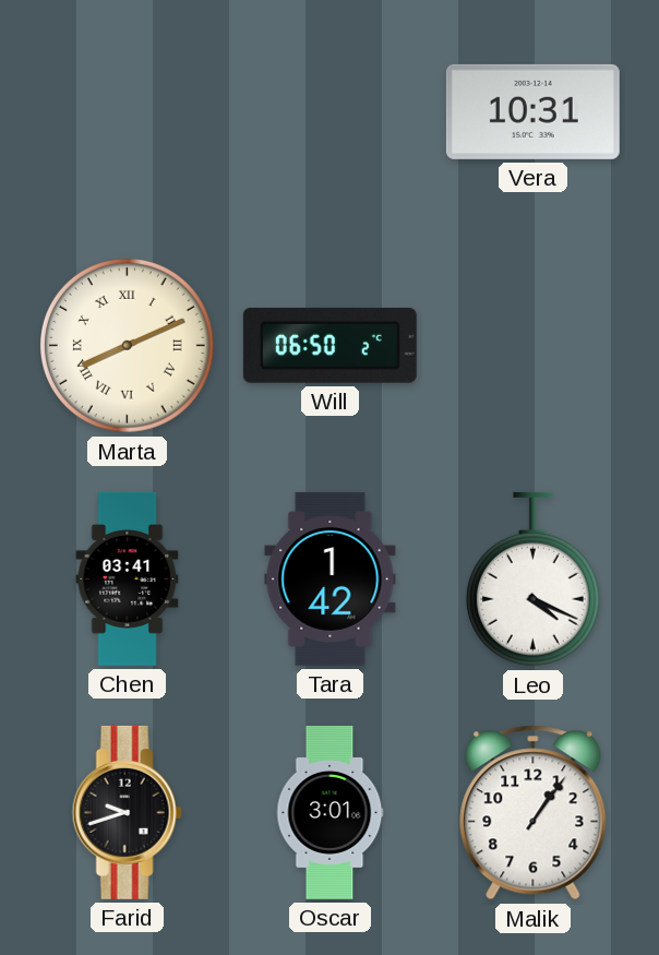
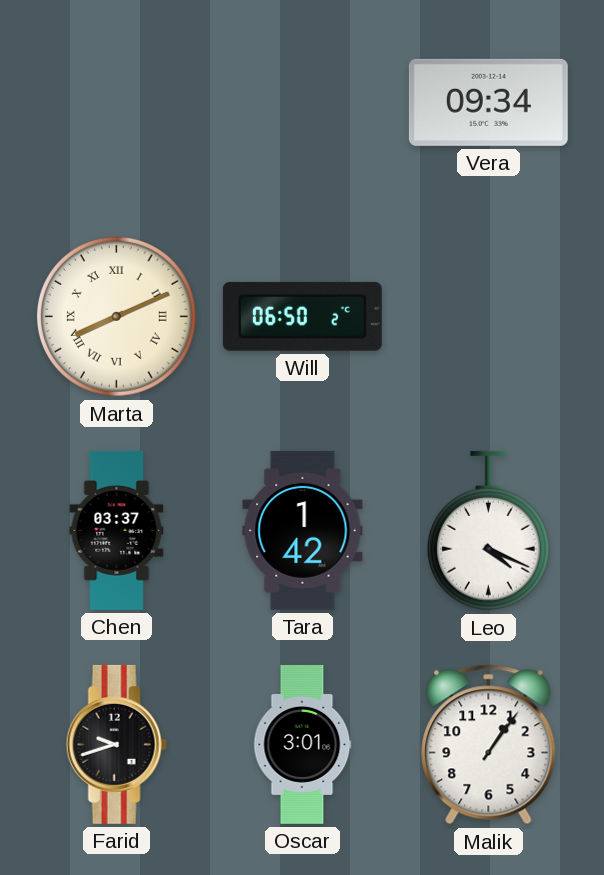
Vera: 10:31 -> 09:34 (488, 102)
Chen: 03:41 -> 03:37 (117, 530)
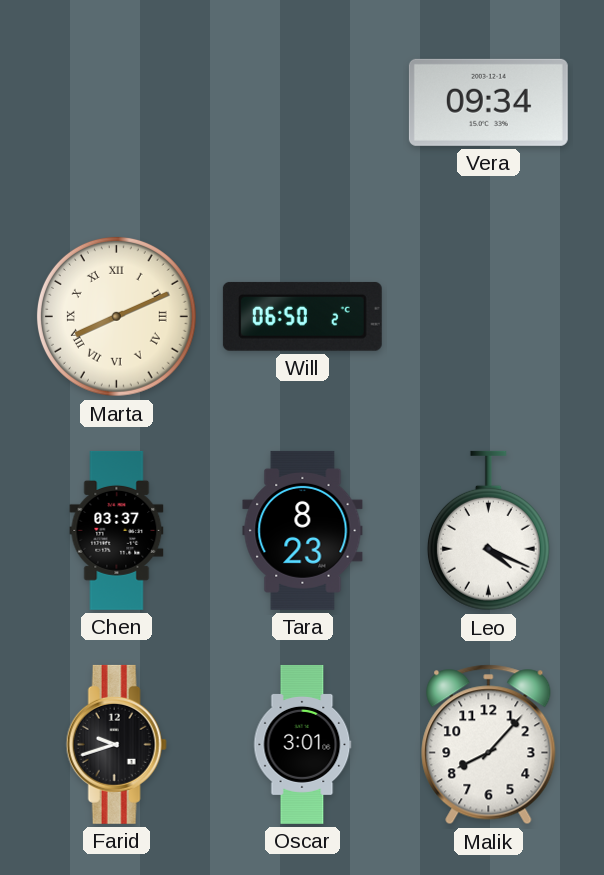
Tara: 1:42 -> 8:23 (303, 530)
Malik: 1:06 -> 8:07 (489, 745)
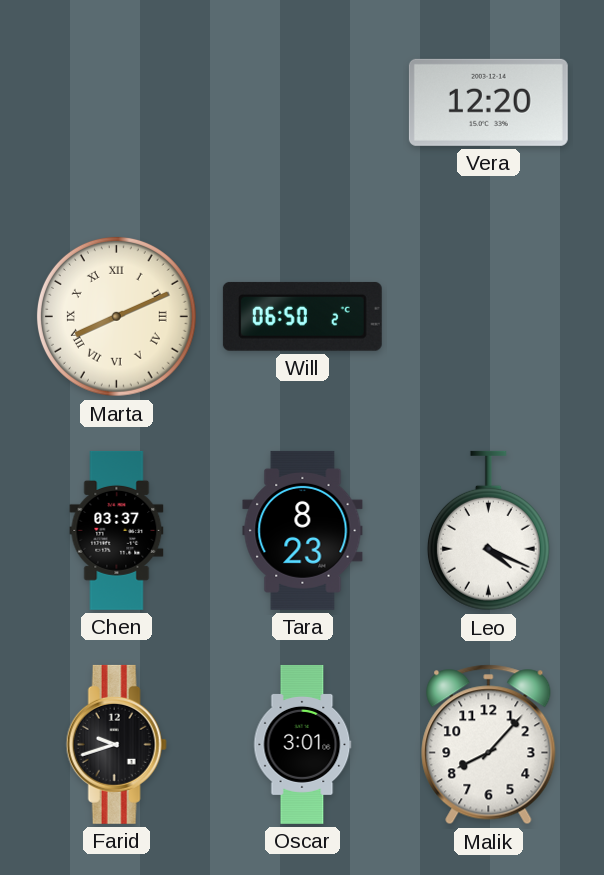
Vera: 09:34 -> 12:20 (488, 102)
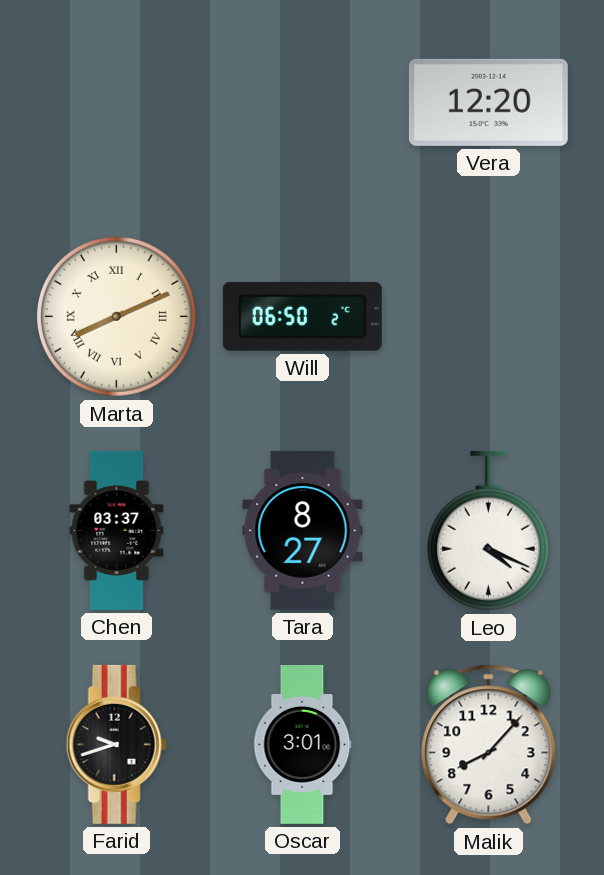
Tara: 8:23 -> 8:27 (303, 530)
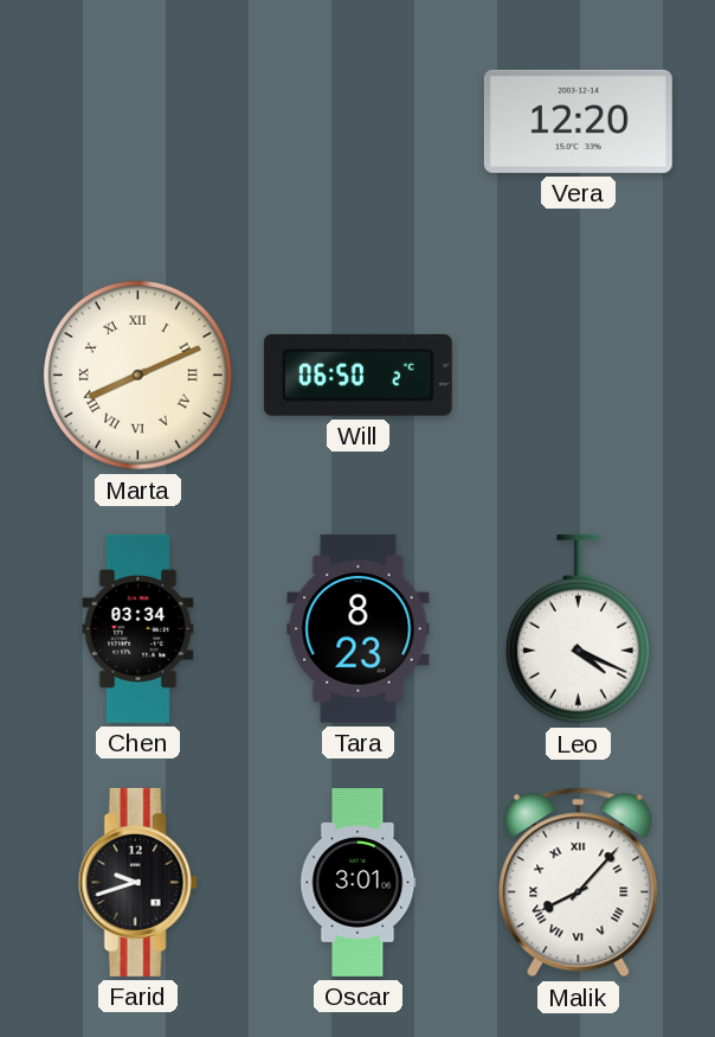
Chen: 03:37 -> 03:34 (139, 628)
Tara: 8:27 -> 8:23 (359, 628)
Malik numerals: Arabic -> Roman (579, 883)
